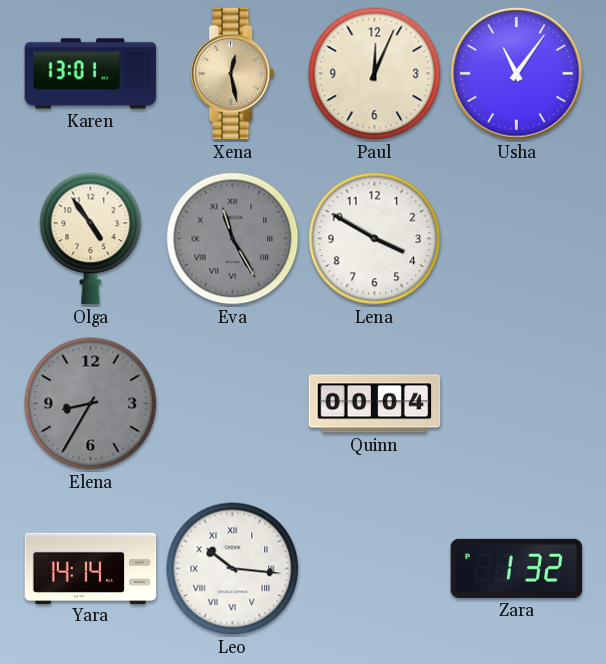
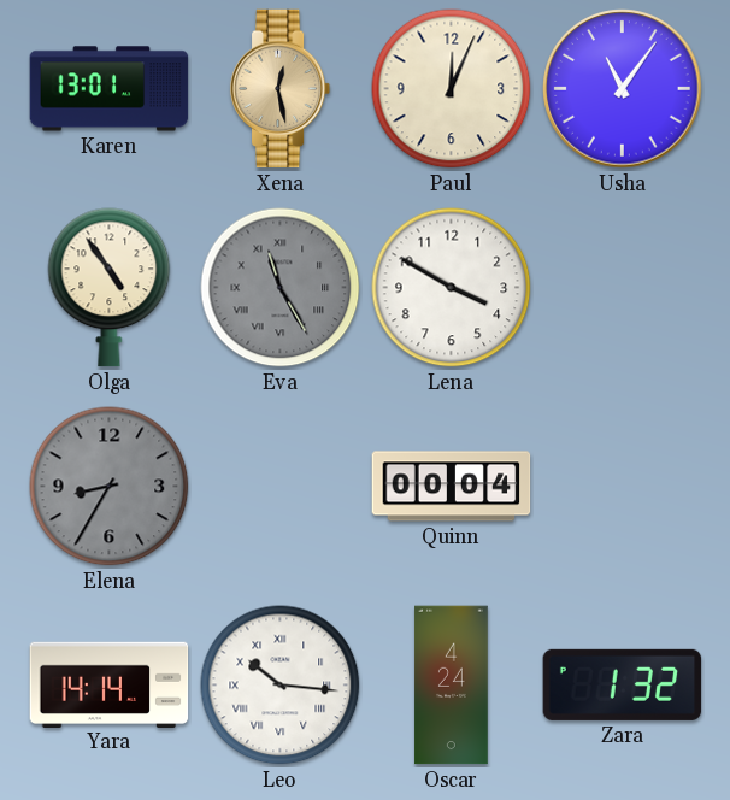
Oscar: none -> 4:24 (452, 686)
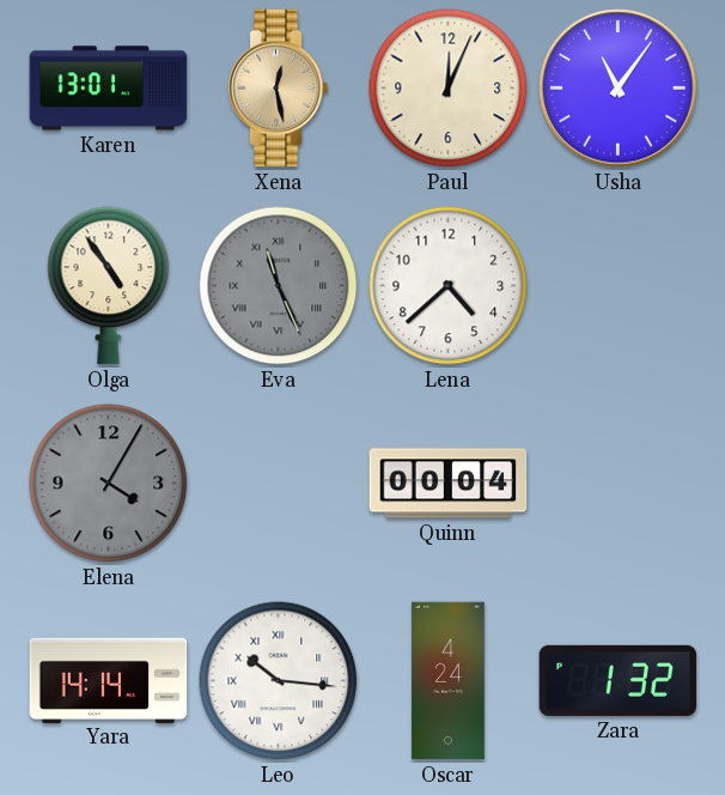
Eva: 11:25 -> 11:26 (279, 286)
Lena: 3:50 -> 4:38 (449, 286)
Elena: 8:35 -> 4:05 (109, 484)
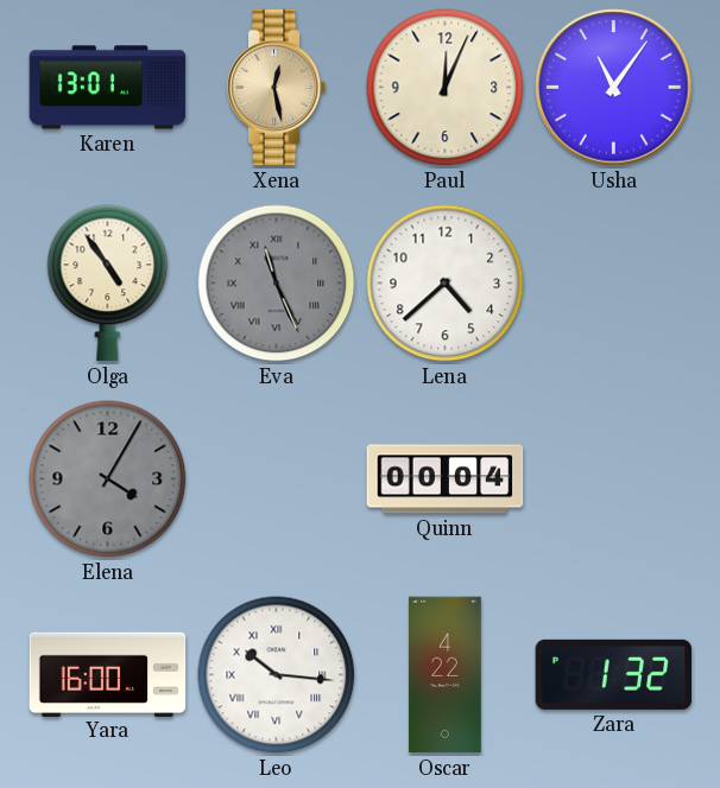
Yara: 14:14 -> 16:00 (108, 674)
Oscar: 4:24 -> 4:22 (446, 675)
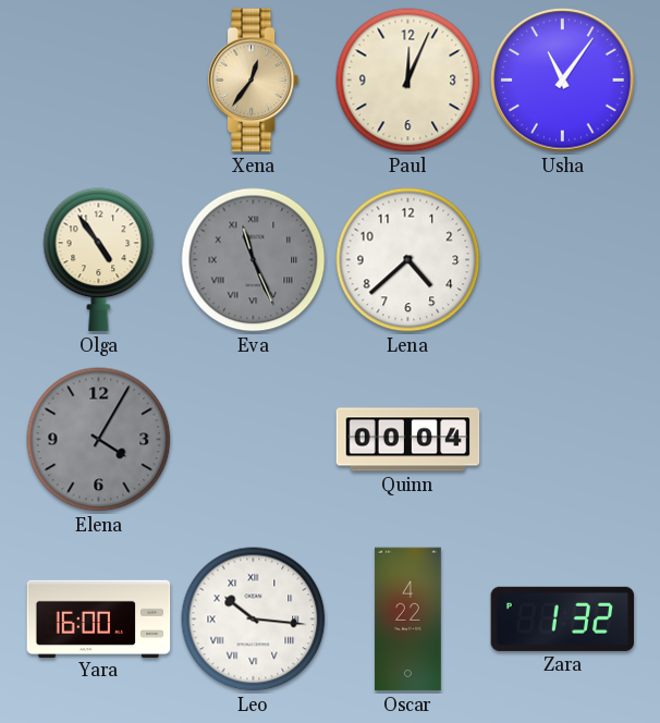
Karen: 13:01 -> none (108, 88)
Xena: 12:28 -> 12:36 (254, 81)
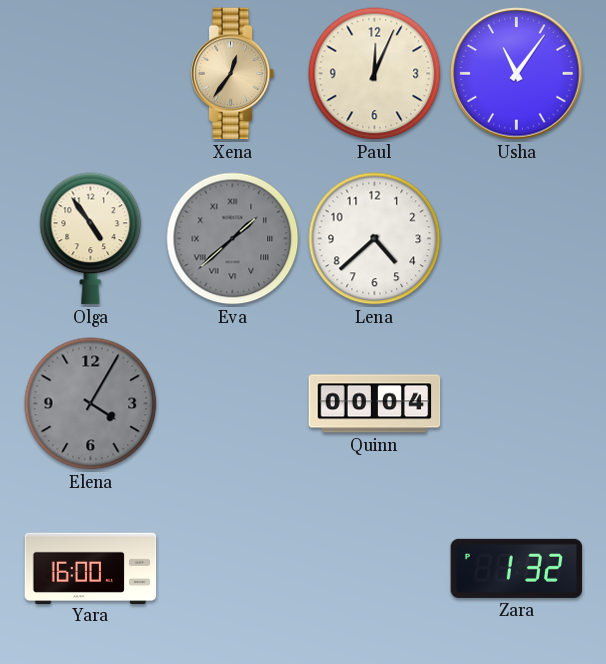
Eva: 11:26 -> 1:38 (233, 239)
Leo: 10:16 -> none (254, 620)
Oscar: 4:22 -> none (408, 620)
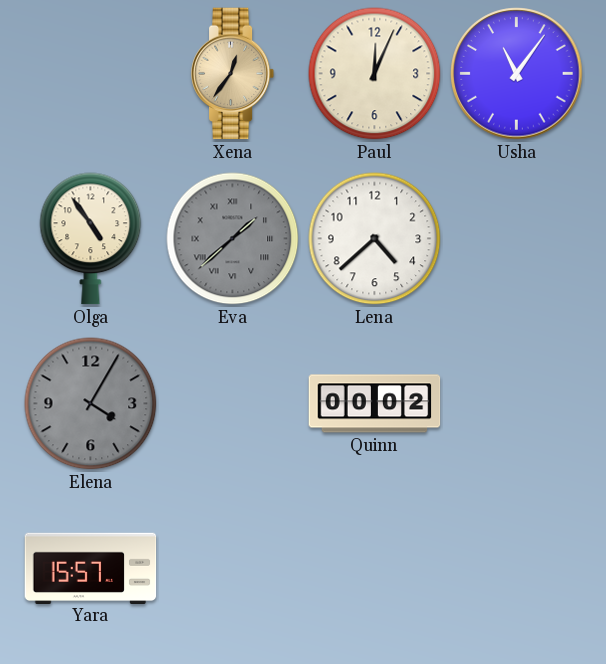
Quinn: 00:04 -> 00:02 (375, 404)
Yara: 16:00 -> 15:57 (91, 568)
Zara: 1:32 -> none (517, 568)
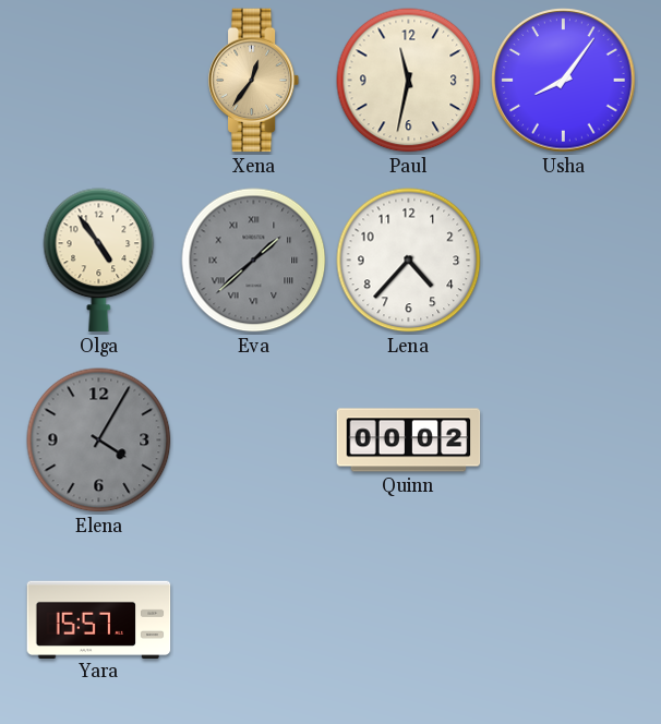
Paul: 12:04 -> 11:32 (409, 81)
Usha: 11:06 -> 8:06 (564, 81)
Lena: 4:38 -> 4:37 (409, 261)
